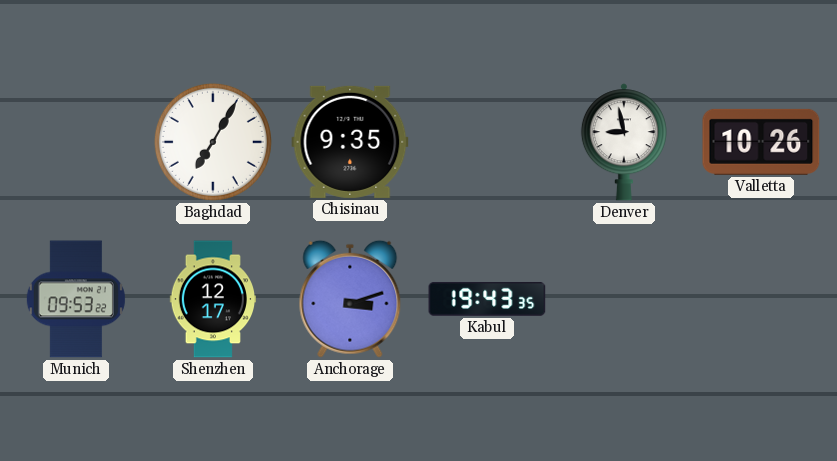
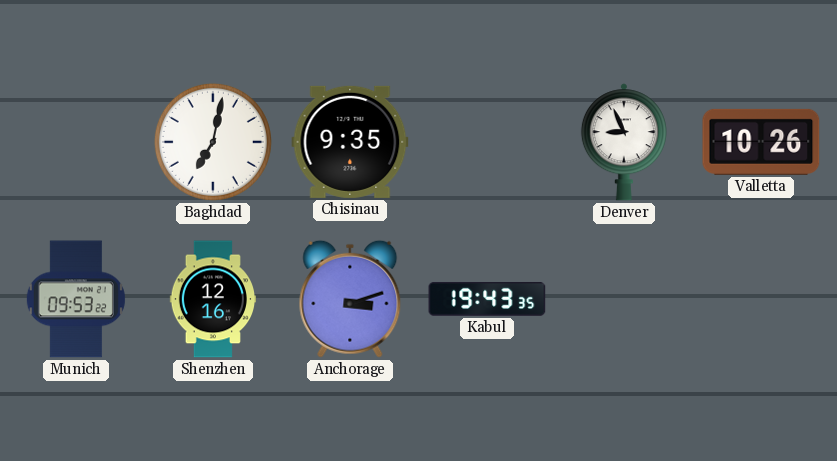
Baghdad: 7:05 -> 7:02 (213, 142)
Denver: 8:58 -> 8:56 (624, 142)
Shenzhen: 12:17 -> 12:16 (212, 299)
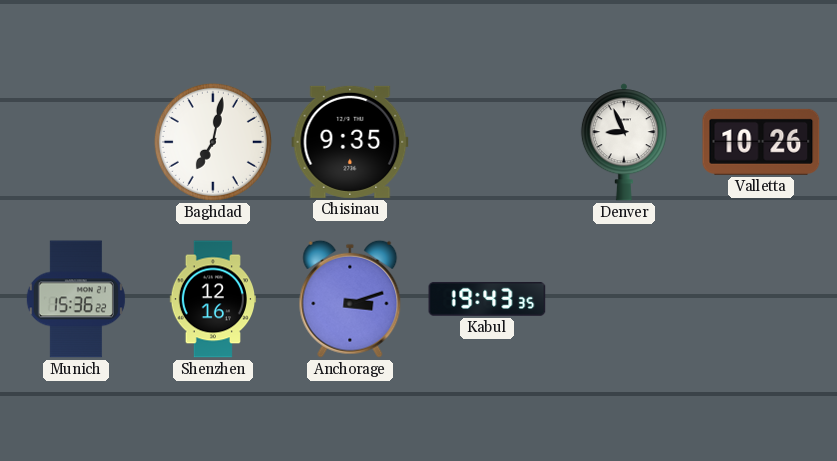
Munich: 09:53 -> 15:36 (76, 299)
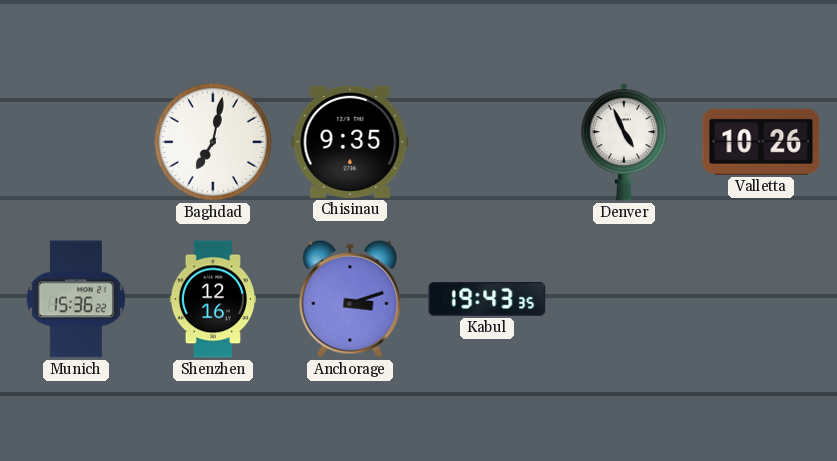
Denver: 8:56 -> 4:56 (624, 142)
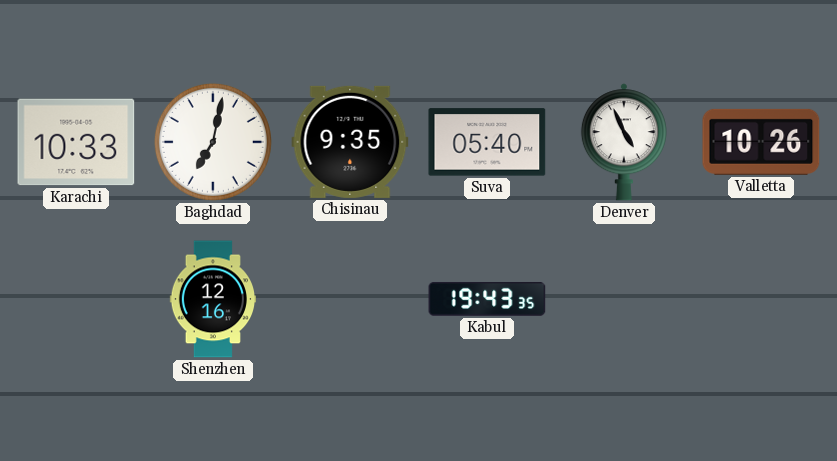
Karachi: none -> 10:33 (76, 142)
Suva: none -> 05:40 (487, 142)
Munich: 15:36 -> none (76, 299)
Anchorage: 3:12 -> none (350, 299)
